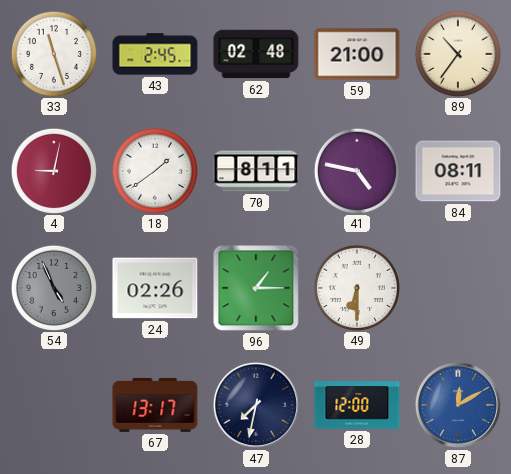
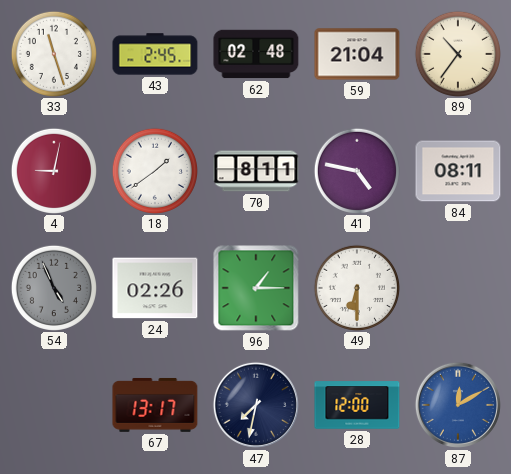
59: 21:00 -> 21:04 (357, 54)
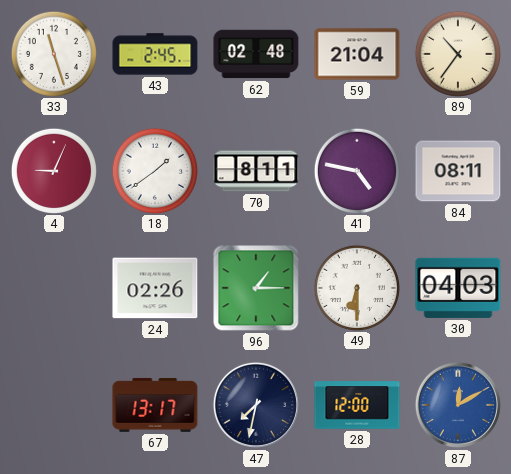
4: 9:02 -> 9:04 (53, 170)
54: 4:56 -> none (53, 287)
30: none -> 04:03 (458, 288)
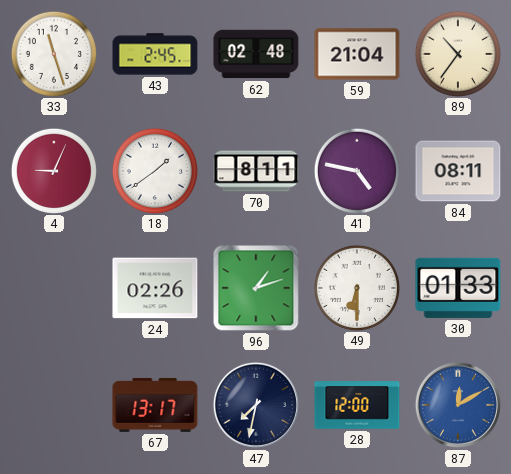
96: 1:15 -> 1:12 (256, 288)
30: 04:03 -> 01:33 (458, 288)
